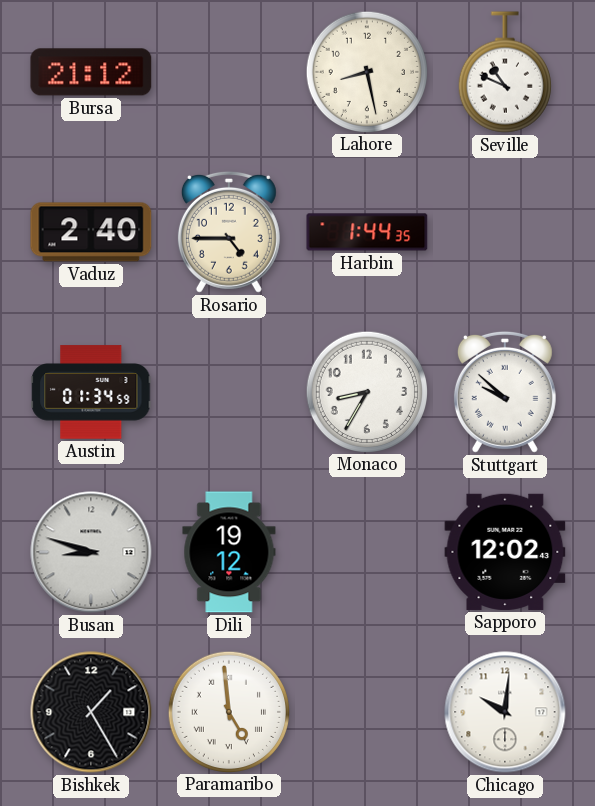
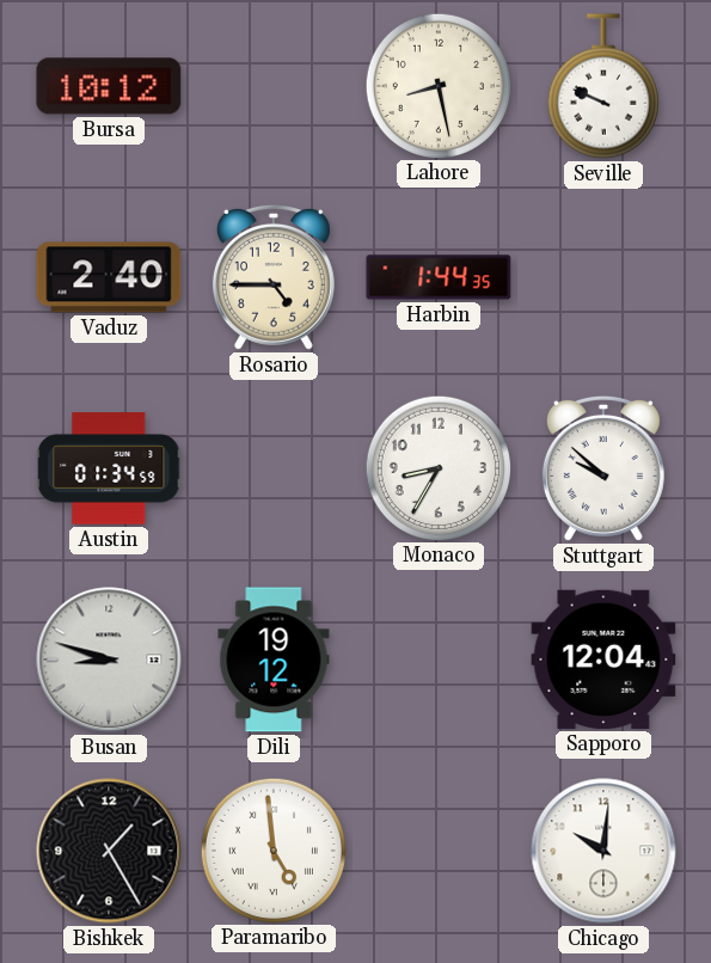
Bursa: 21:12 -> 10:12 (109, 86)
Seville: 10:49 -> 9:49 (603, 86)
Sapporo: 12:02 -> 12:04 (603, 660)
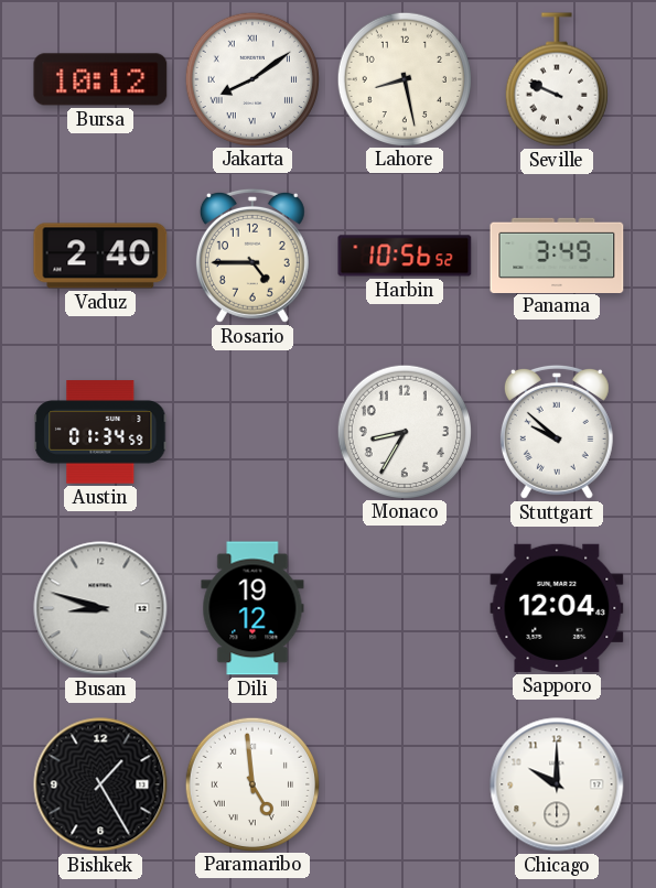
Jakarta: none -> 8:09 (251, 78)
Harbin: 1:44 -> 10:56 (405, 256)
Panama: none -> 3:49 (557, 255)
Chicago: 10:01 -> 10:00 (557, 784)
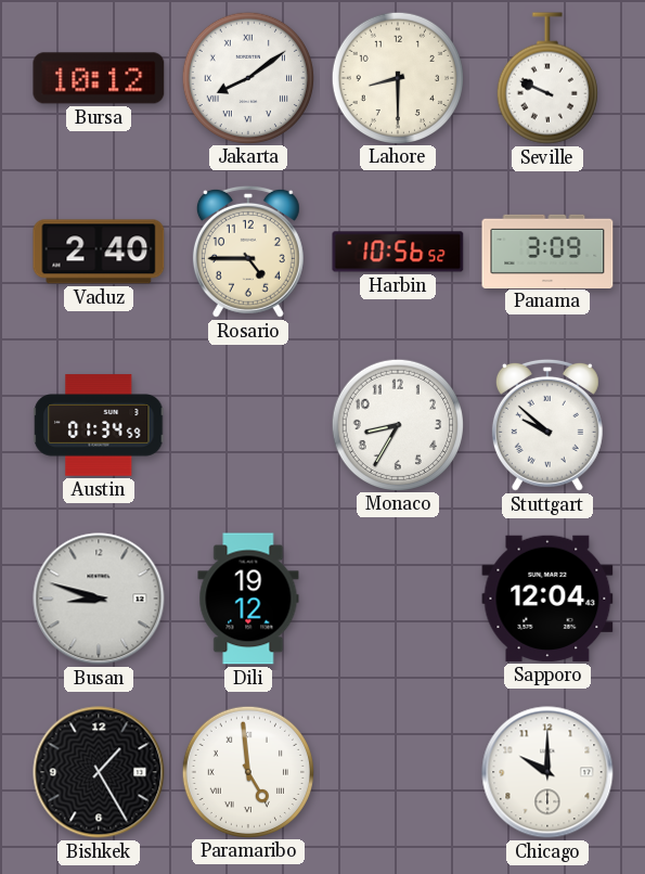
Lahore: 8:28 -> 8:30 (397, 77)
Panama: 3:49 -> 3:09 (547, 250)
